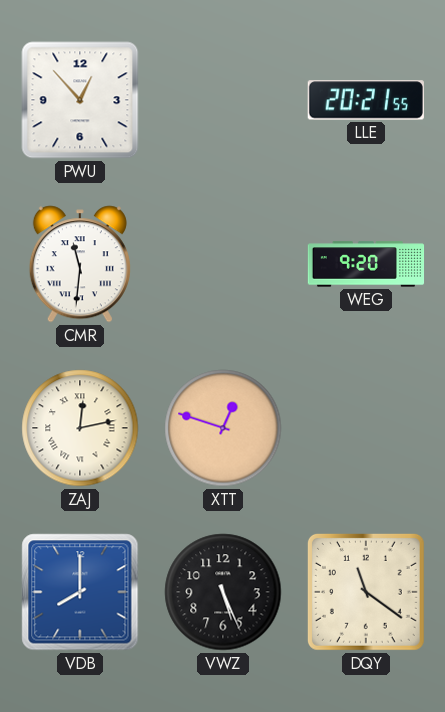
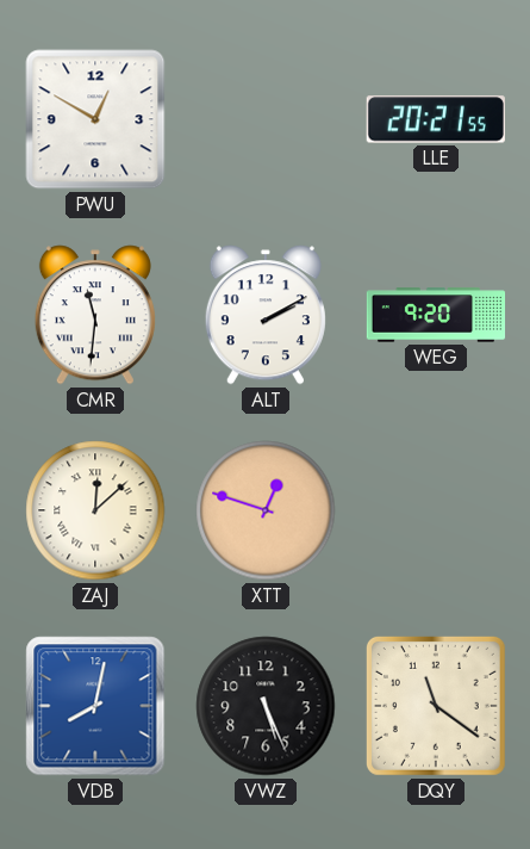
PWU: 12:53 -> 12:50 (95, 119)
ALT: none -> 2:10 (266, 315)
ZAJ: 12:13 -> 12:08 (95, 510)
VDB: 8:00 -> 8:02 (95, 706)
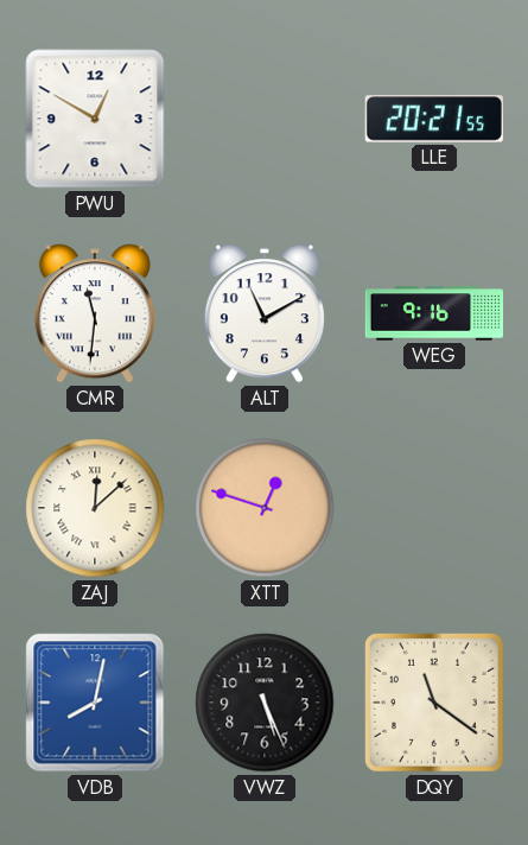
ALT: 2:10 -> 11:10 (265, 313)
WEG: 9:20 -> 9:16 (434, 313)
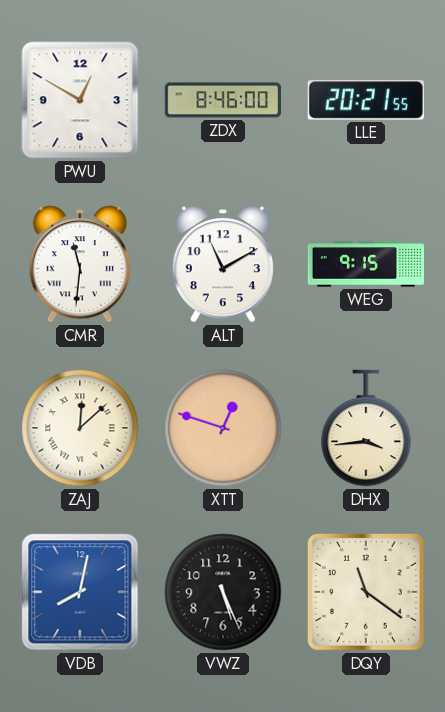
ZDX: none -> 8:46 (222, 100)
WEG: 9:16 -> 9:15 (366, 264)
DHX: none -> 3:44 (366, 428)
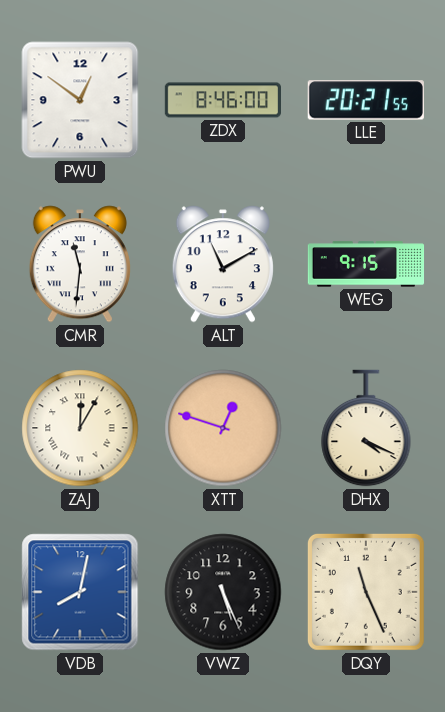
PWU: 12:50 -> 12:51 (80, 100)
ZAJ: 12:08 -> 12:05 (80, 428)
DHX: 3:44 -> 4:19 (366, 428)
DQY: 11:21 -> 11:26 (366, 592)
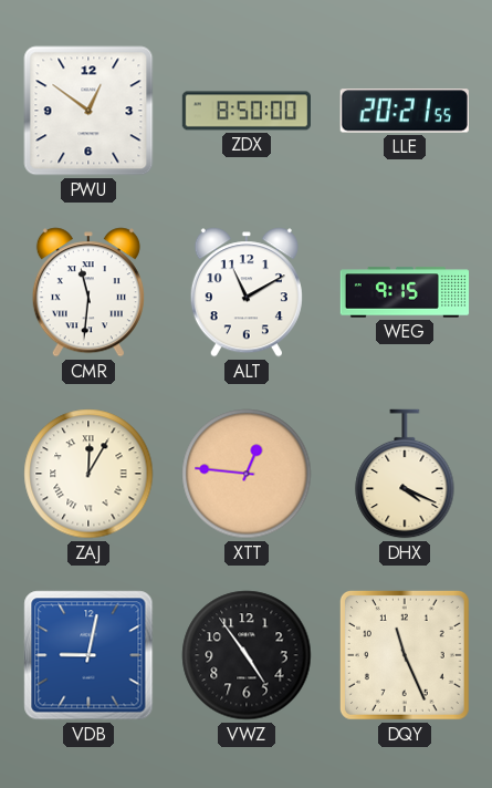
ZDX: 8:46 -> 8:50 (245, 111)
XTT: 12:48 -> 12:46 (247, 474)
VDB: 8:02 -> 9:02 (88, 655)
VWZ: 5:26 -> 4:54 (247, 655)
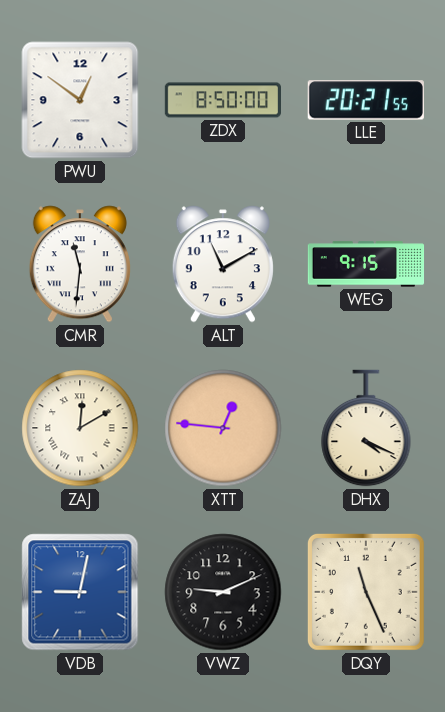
ZAJ: 12:05 -> 12:10 (80, 428)
VWZ: 4:54 -> 9:11 (223, 592)
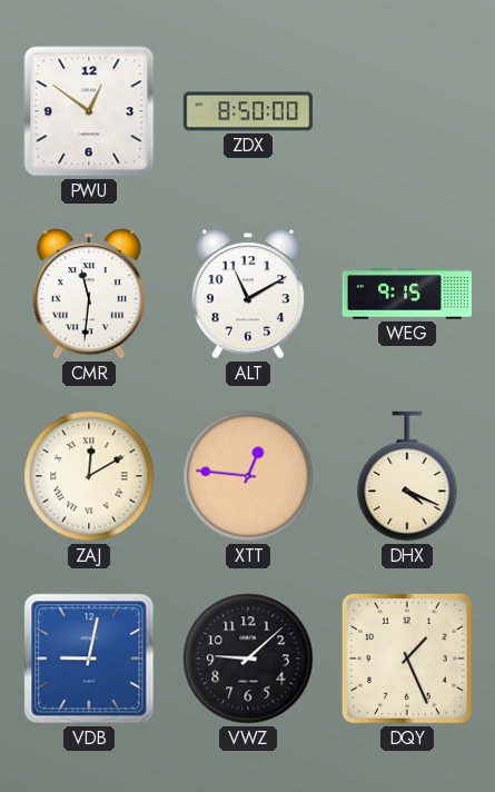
LLE: 20:21 -> none (366, 100)
VWZ: 9:11 -> 9:08 (248, 659)
DQY: 11:26 -> 1:26 (407, 659)
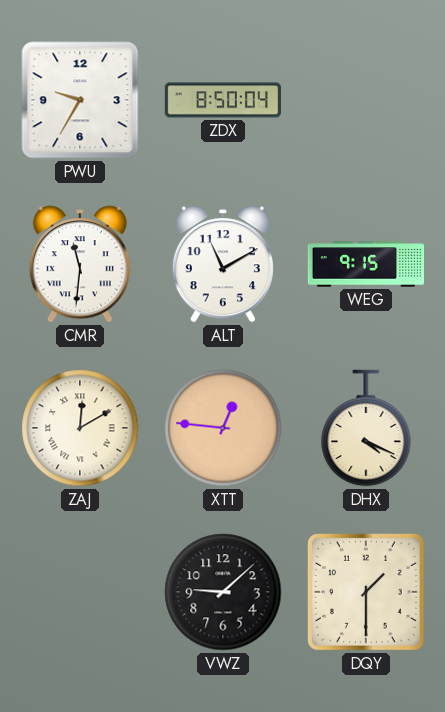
PWU: 12:51 -> 9:35 (80, 100)
ZDX: 8:50:00 -> 8:50:04 (222, 100)
VDB: 9:02 -> none (89, 659)
DQY: 1:26 -> 1:30 (366, 592)
